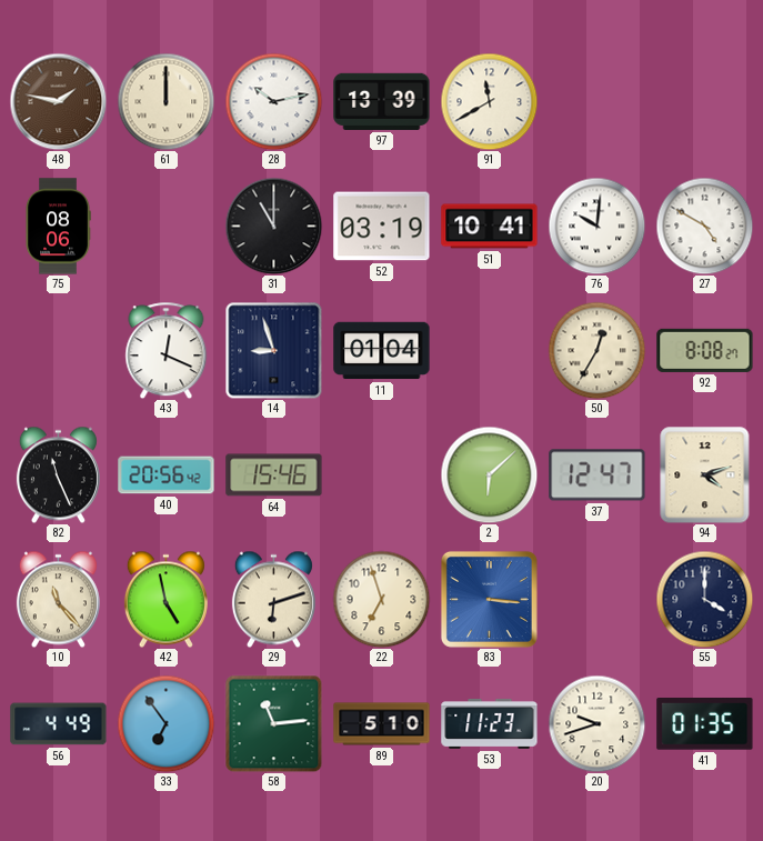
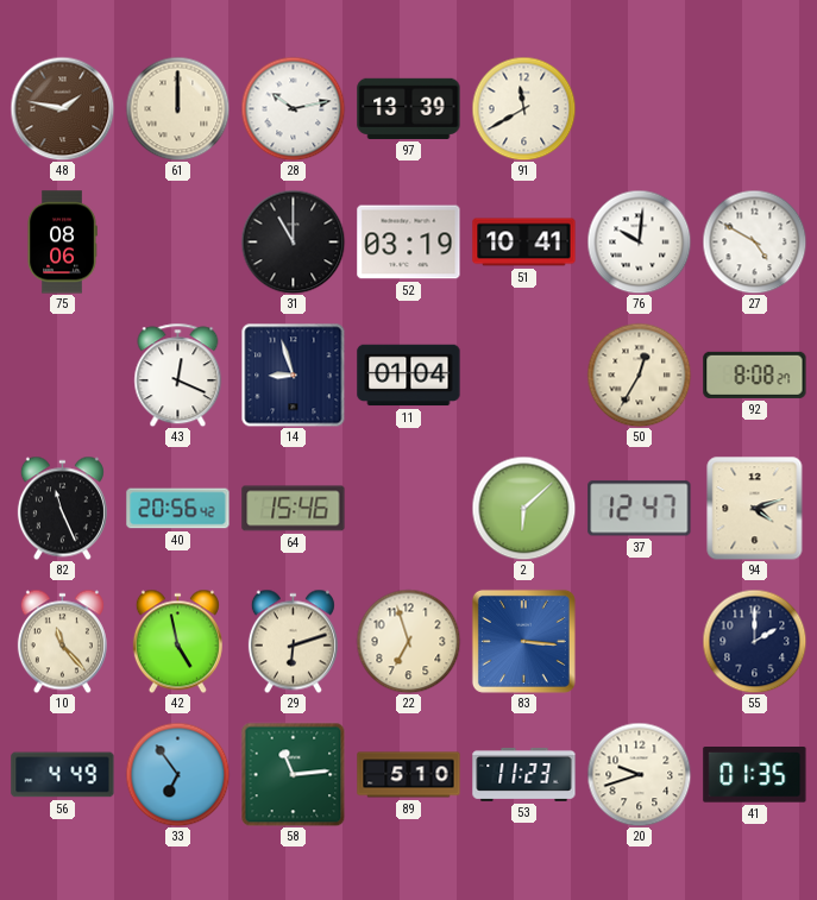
55: 4:00 -> 2:00 (754, 641)
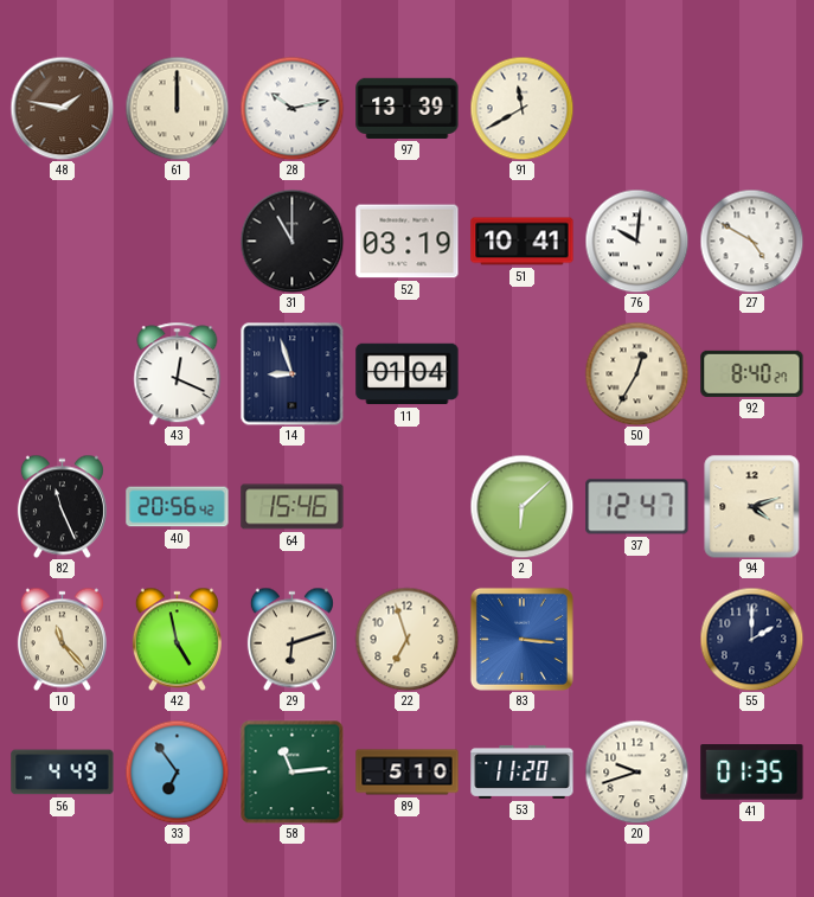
75: 08:06 -> none (62, 243)
92: 8:08 -> 8:40 (752, 373)
53: 11:23 -> 11:20 (523, 771)
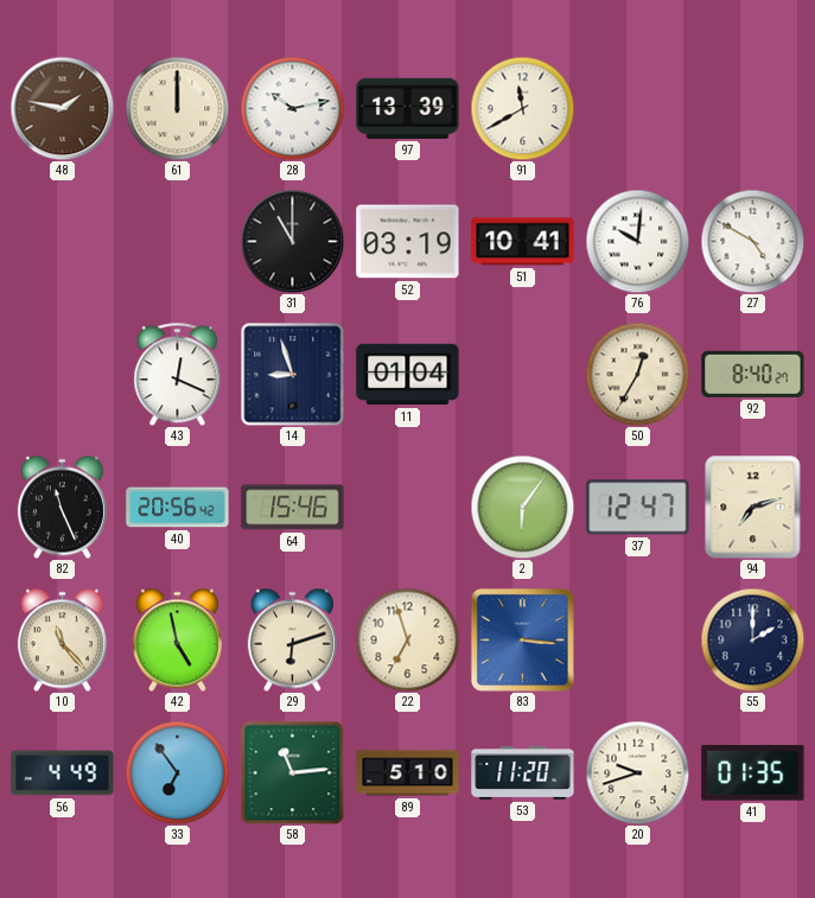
2: 6:08 -> 6:06 (522, 507)
94: 4:12 -> 7:12 (753, 507)
